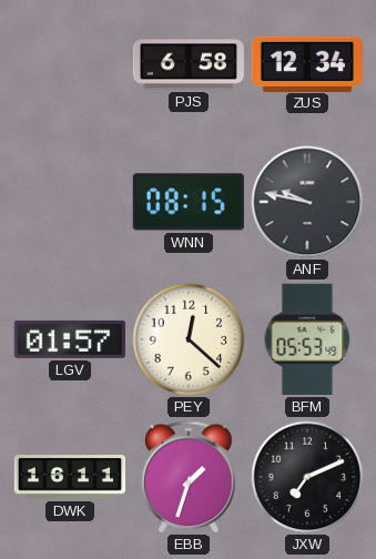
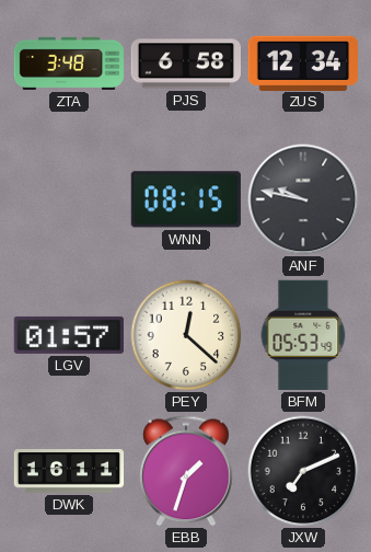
ZTA: none -> 3:48 (69, 64)
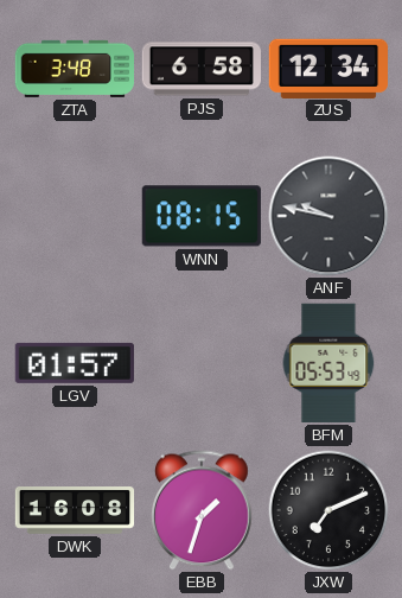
PEY: 12:22 -> none (186, 335)
DWK: 16:11 -> 16:08 (75, 510)
